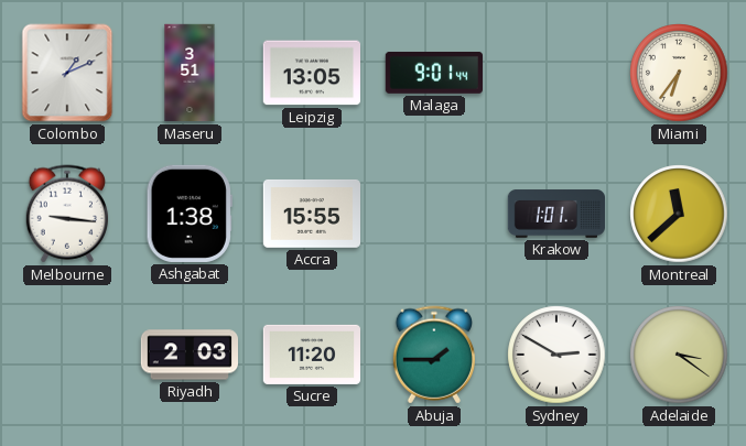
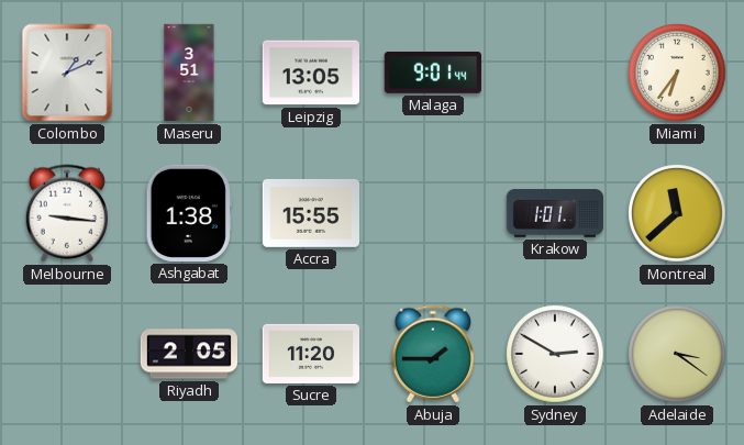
Riyadh: 2:03 -> 2:05 (189, 354)
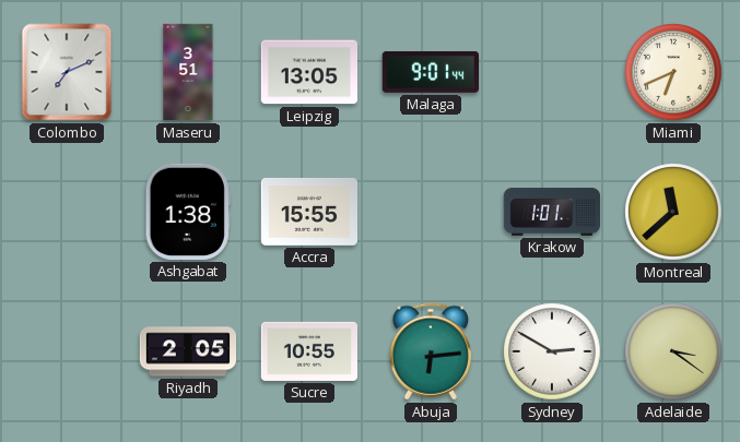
Colombo: 1:11 -> 7:11 (67, 72)
Miami: 6:36 -> 6:41 (673, 72)
Melbourne: 9:16 -> none (66, 213)
Sucre: 11:20 -> 10:55 (308, 351)
Abuja: 1:45 -> 6:14 (430, 351)
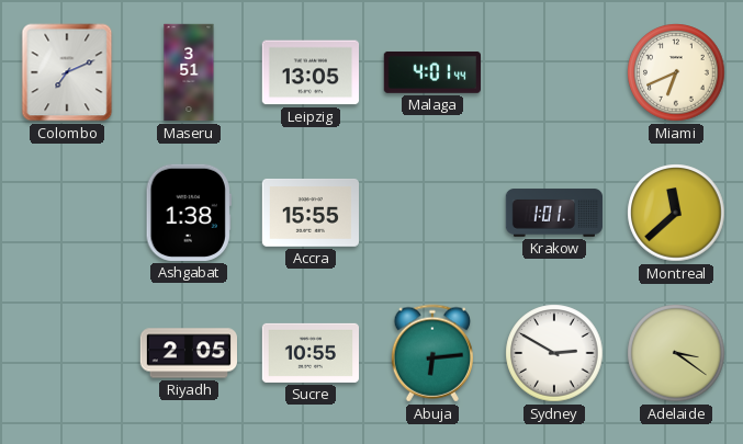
Malaga: 9:01 -> 4:01 (431, 72)
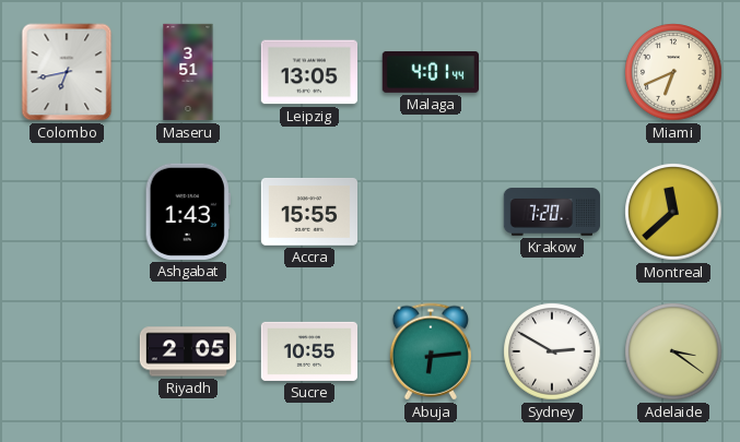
Colombo: 7:11 -> 6:43 (67, 72)
Ashgabat: 1:38 -> 1:43 (188, 212)
Krakow: 1:01 -> 7:20 (552, 212)
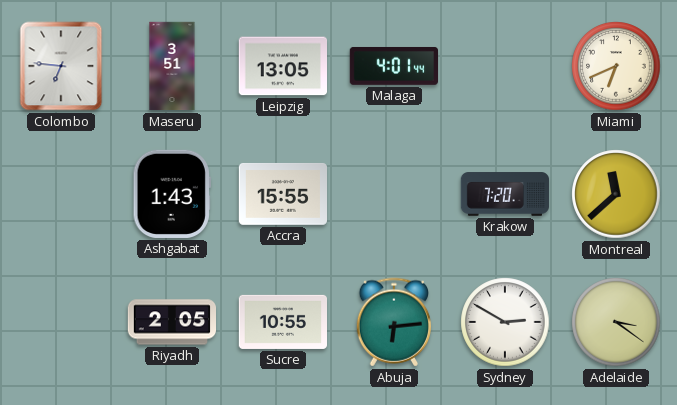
Colombo: 6:43 -> 6:46 (61, 66)
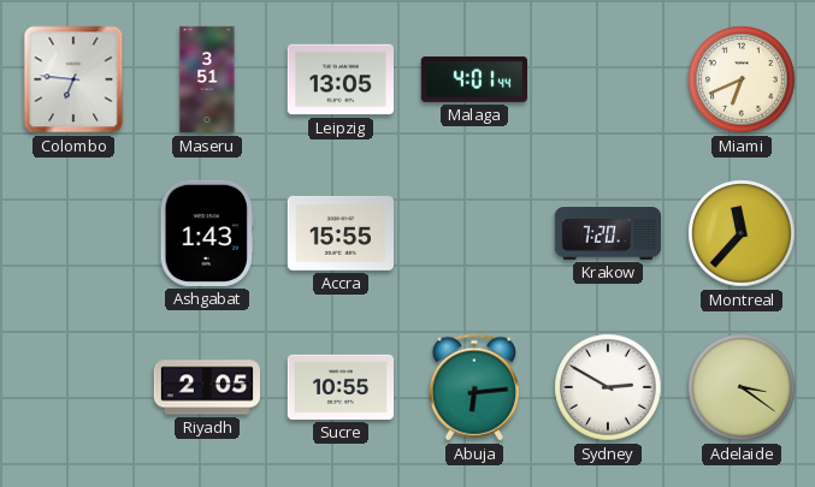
Montreal: 11:38 -> 11:37 (742, 233)
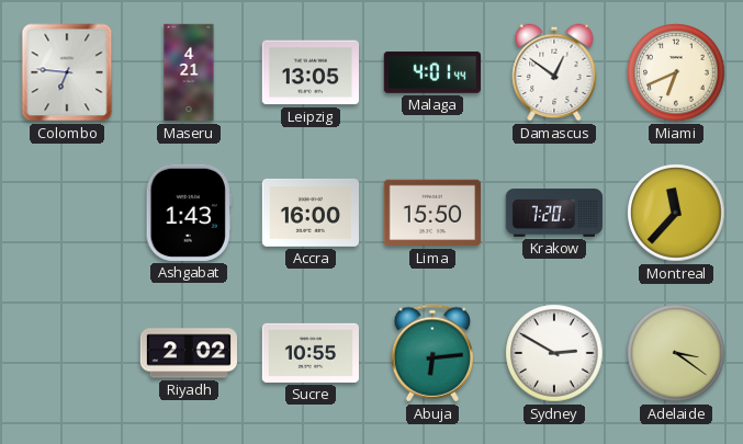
Maseru: 3:51 -> 4:21 (189, 72)
Damascus: none -> 12:51 (554, 72)
Accra: 15:55 -> 16:00 (309, 213)
Lima: none -> 15:50 (431, 213)
Riyadh: 2:05 -> 2:02 (189, 353)
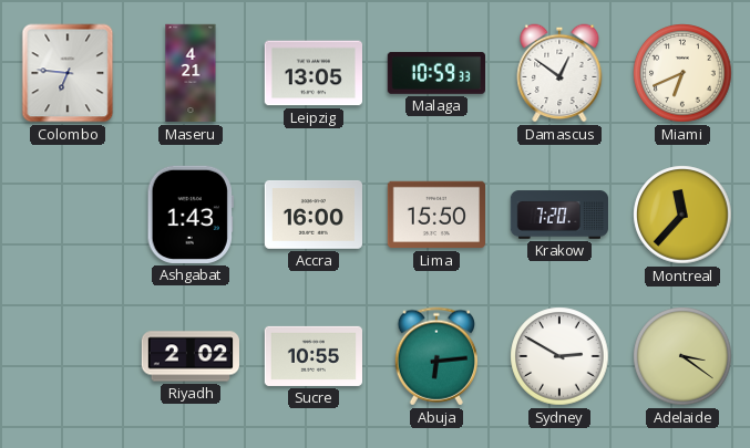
Malaga: 4:01 -> 10:59 (435, 73)
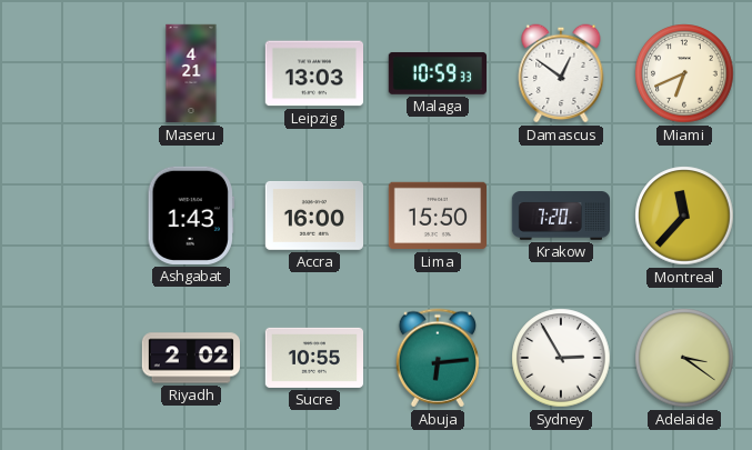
Colombo: 6:46 -> none (68, 73)
Leipzig: 13:05 -> 13:03 (313, 73)
Sydney: 2:50 -> 2:55 (561, 358)
